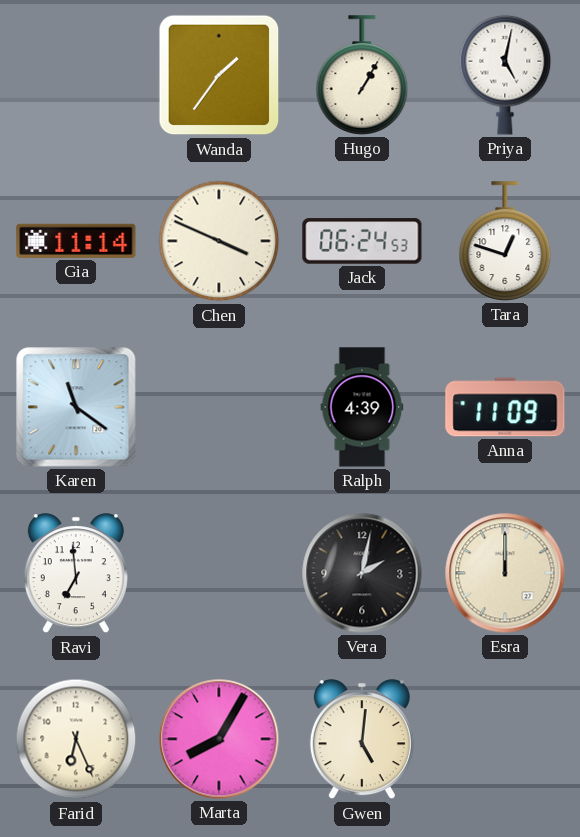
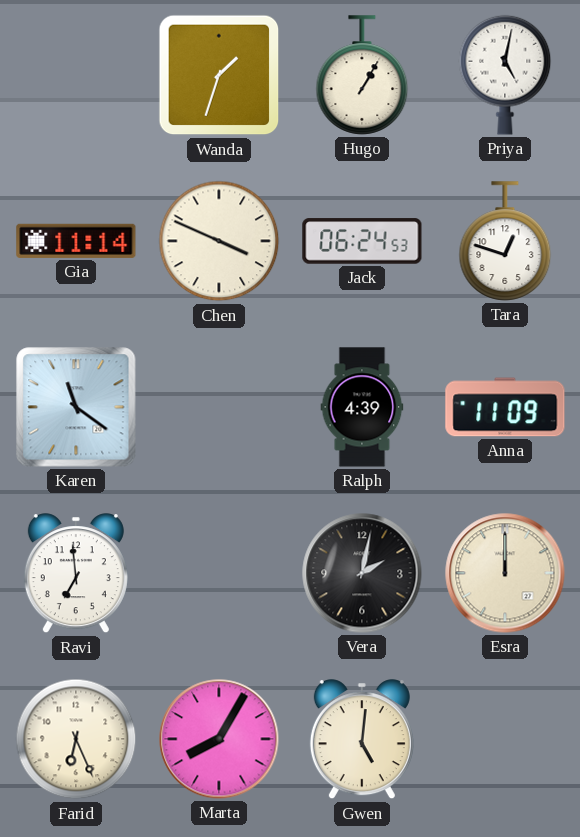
Wanda: 1:36 -> 1:33 (219, 75)
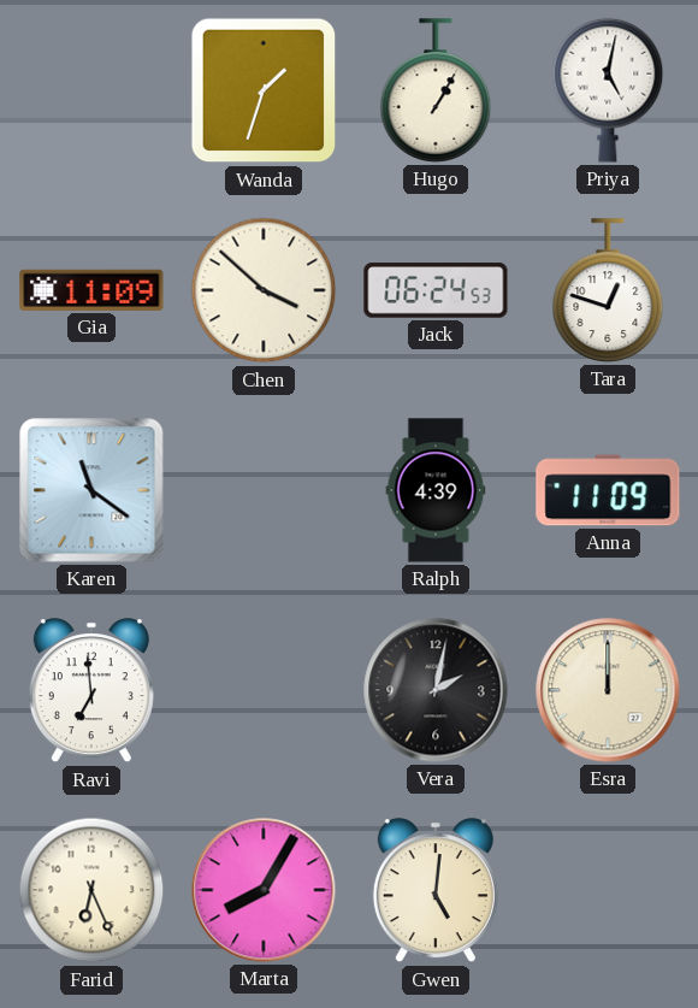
Gia: 11:14 -> 11:09 (91, 290)
Chen: 3:49 -> 3:52 (264, 290)
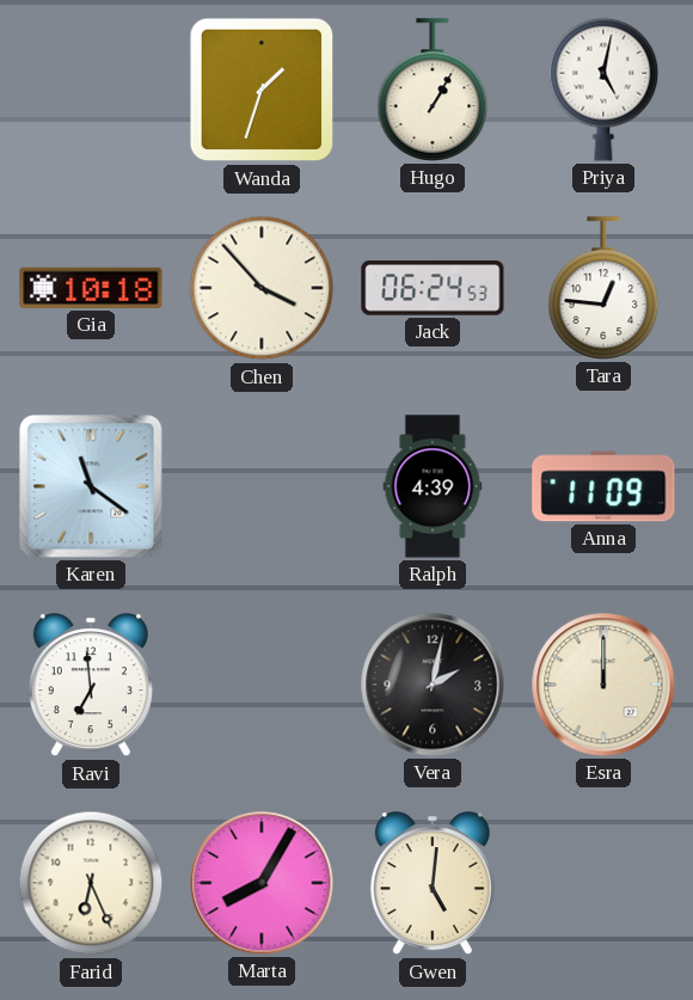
Gia: 11:09 -> 10:18 (91, 288)
Chen: 3:52 -> 3:53 (262, 288)
Tara: 12:48 -> 12:46 (603, 288)
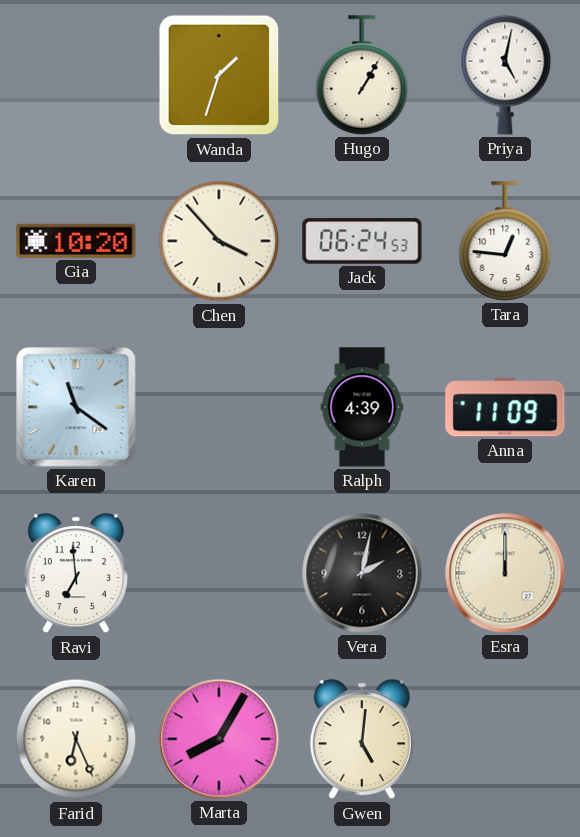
Gia: 10:18 -> 10:20 (76, 241)
